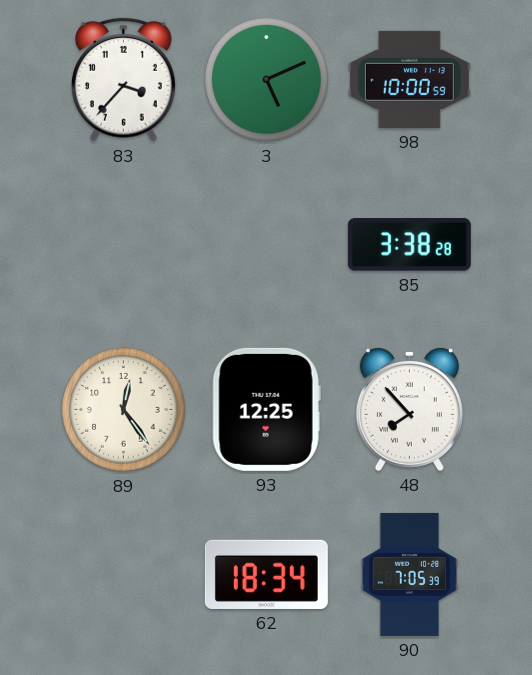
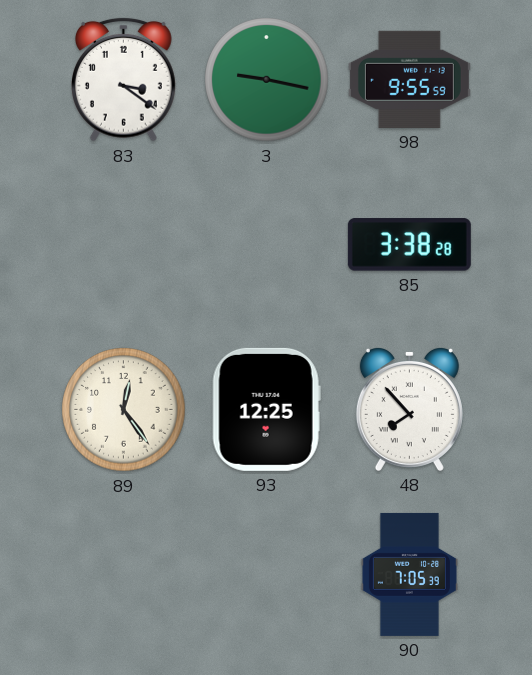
83: 3:37 -> 3:21 (124, 79)
3: 5:11 -> 9:17 (267, 80)
98: 10:00 -> 9:55 (409, 79)
62: 18:34 -> none (266, 574)
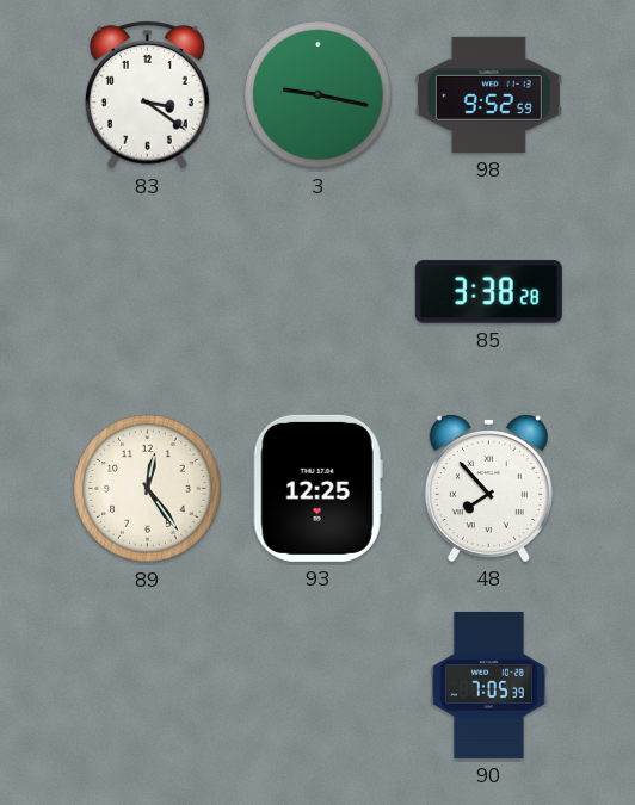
98: 9:55 -> 9:52 (488, 94)
